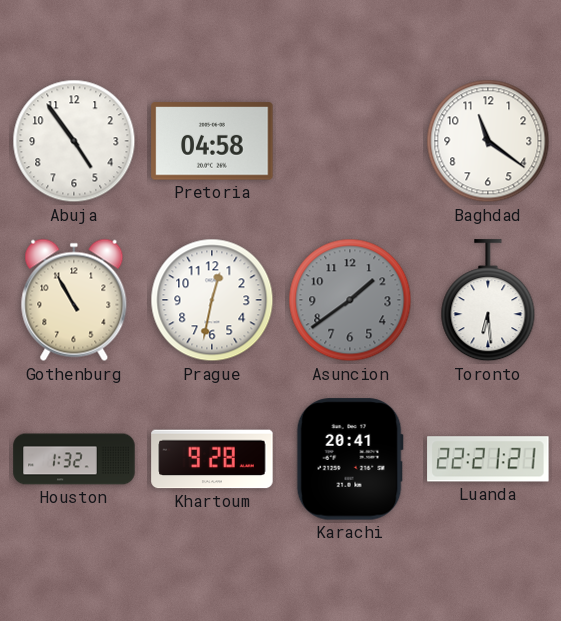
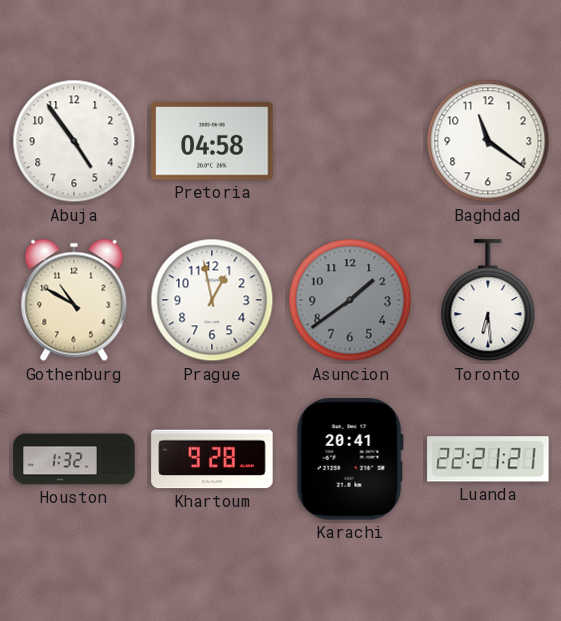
Gothenburg: 10:55 -> 10:50 (74, 300)
Prague: 12:32 -> 12:58 (212, 300)
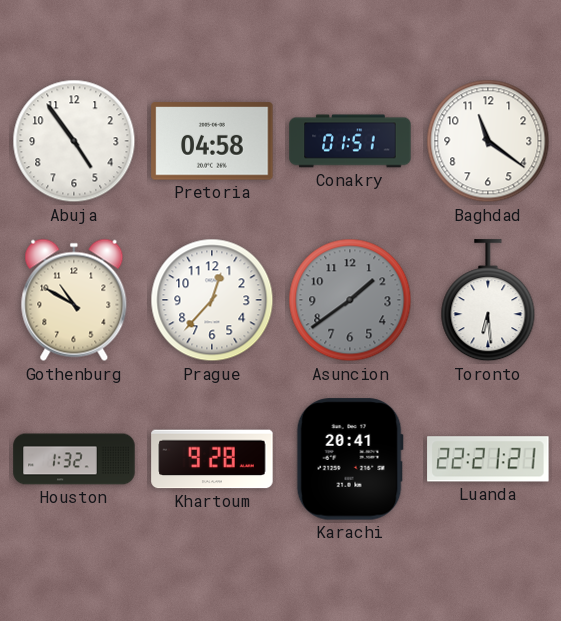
Conakry: none -> 01:51 (350, 141)
Prague: 12:58 -> 12:37 (212, 300)
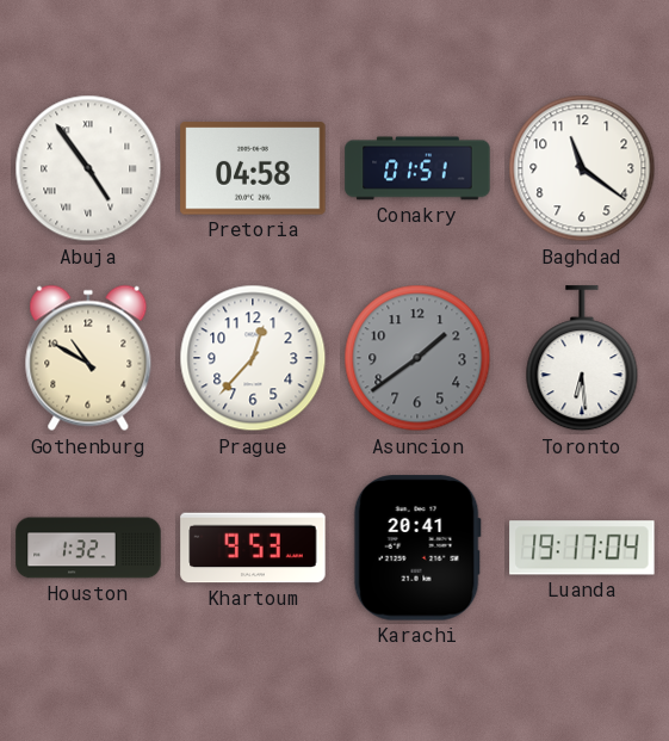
Abuja numerals: Arabic -> Roman (88, 168)
Khartoum: 9:28 -> 9:53 (253, 548)
Luanda: 22:21 -> 19:17 (582, 548)
